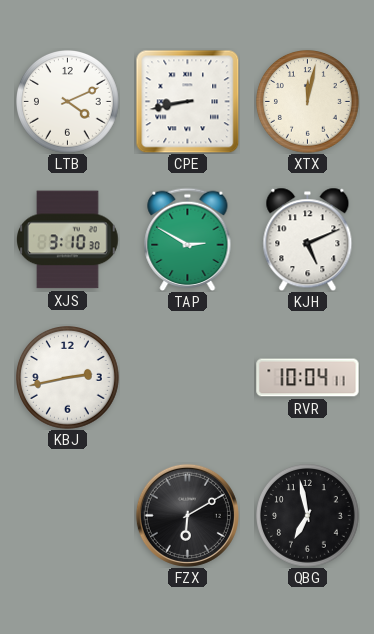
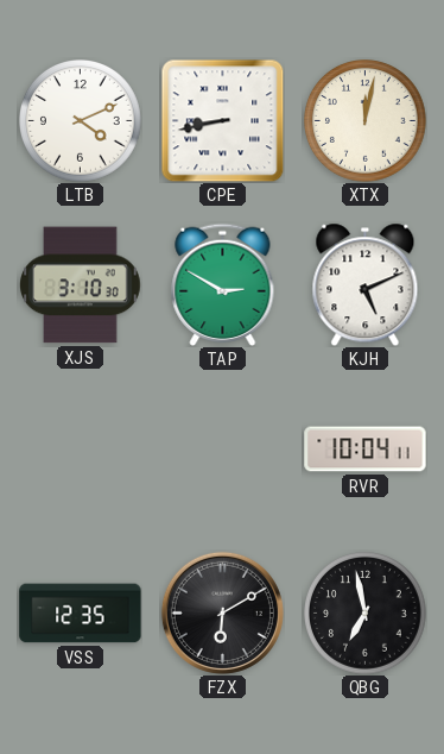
KBJ: 2:43 -> none (68, 378)
VSS: none -> 12:35 (81, 614)
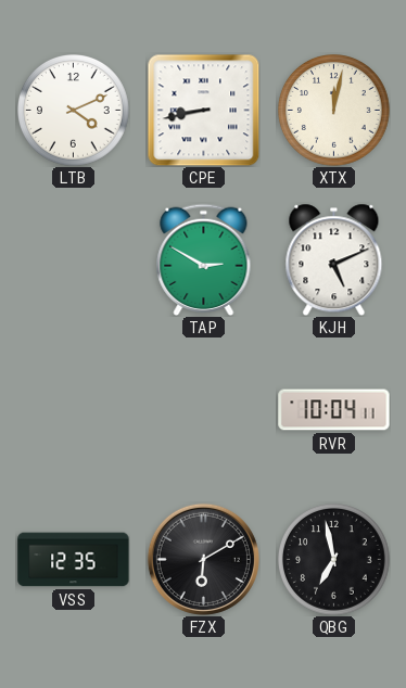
XJS: 3:10 -> none (81, 285)
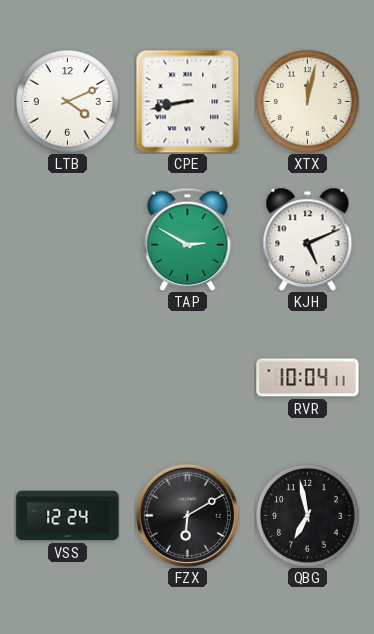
VSS: 12:35 -> 12:24 (68, 516)
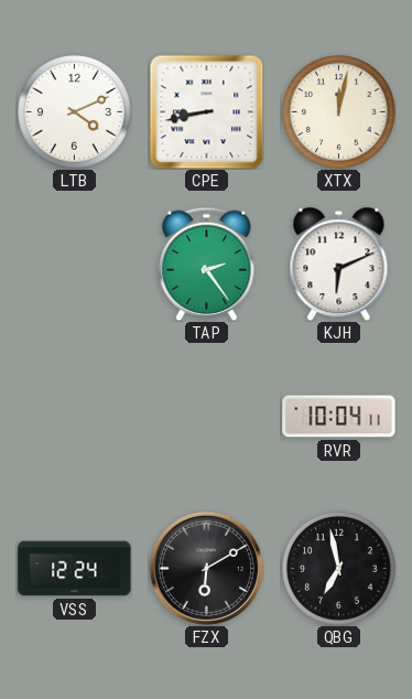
TAP: 2:50 -> 2:24 (207, 264)
KJH: 5:11 -> 6:11 (339, 264)
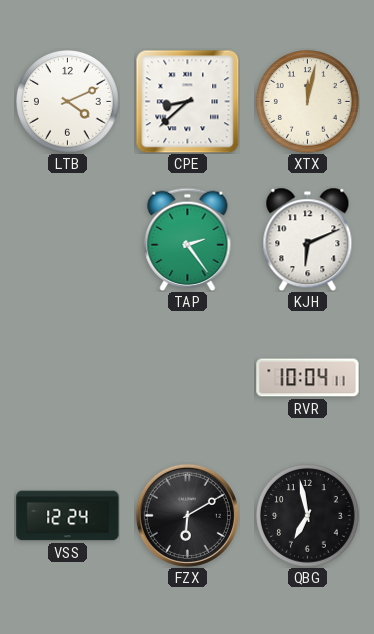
CPE: 8:43 -> 8:38 (187, 101)
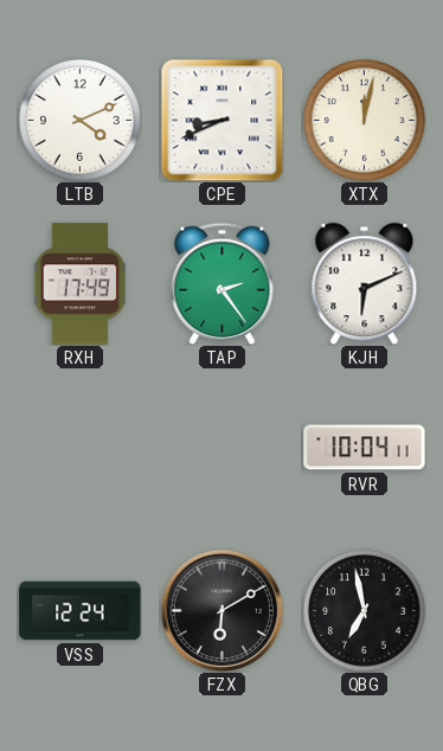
CPE: 8:38 -> 8:41 (221, 120)
RXH: none -> 17:49 (81, 284)
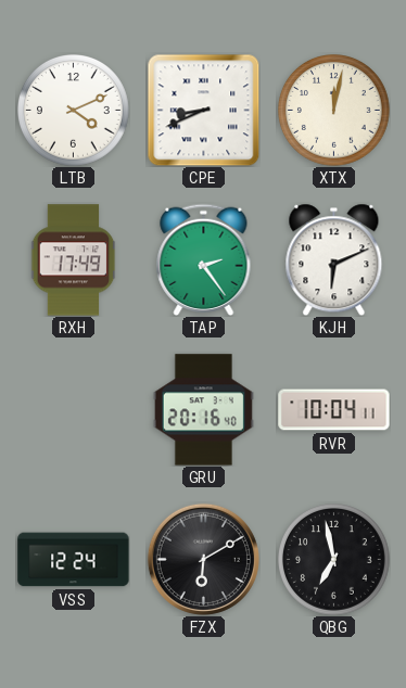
GRU: none -> 20:16 (203, 410)
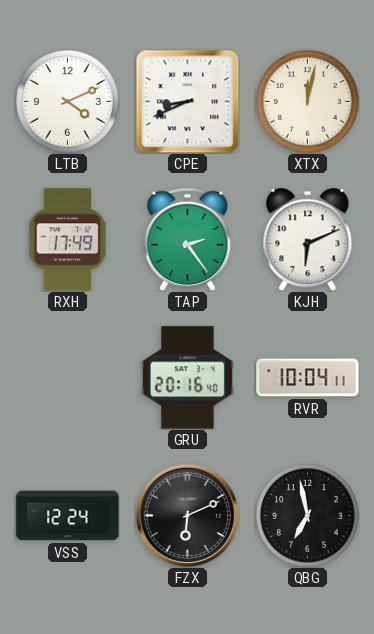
FZX: 6:10 -> 6:11 (187, 515)
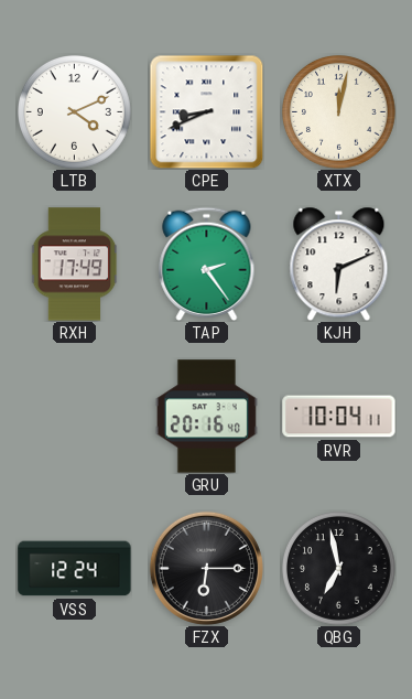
FZX: 6:11 -> 6:15 (206, 568)
